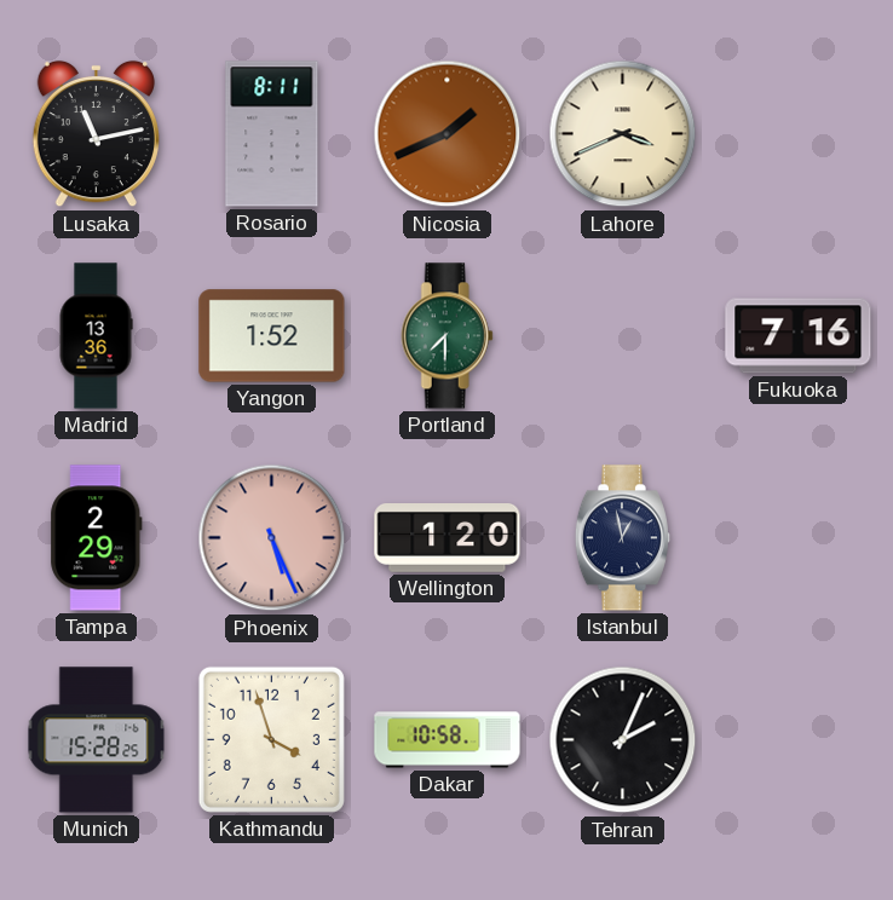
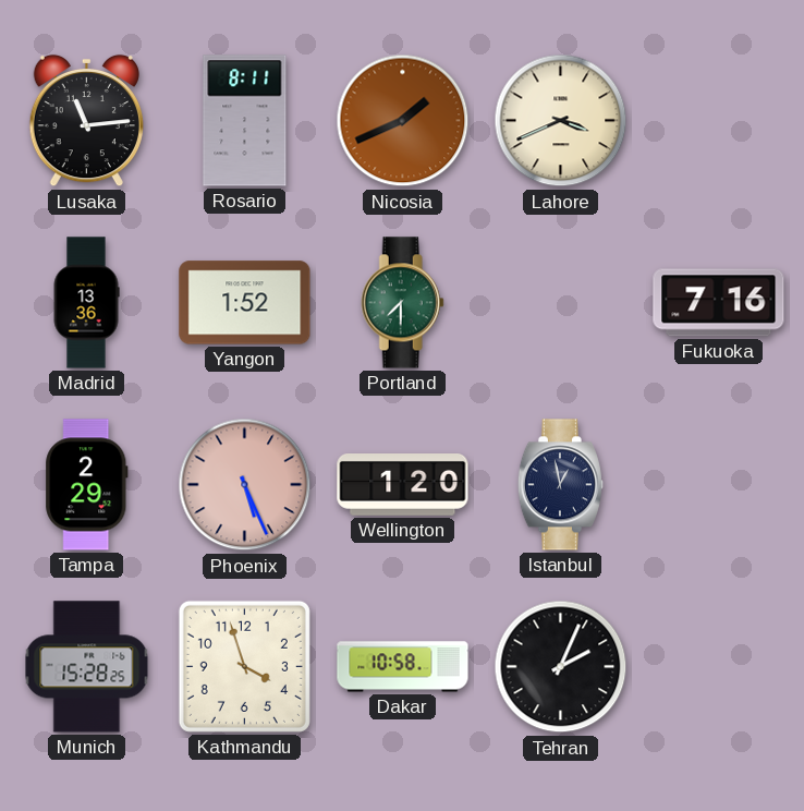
Lusaka: 11:13 -> 11:14 (86, 121)
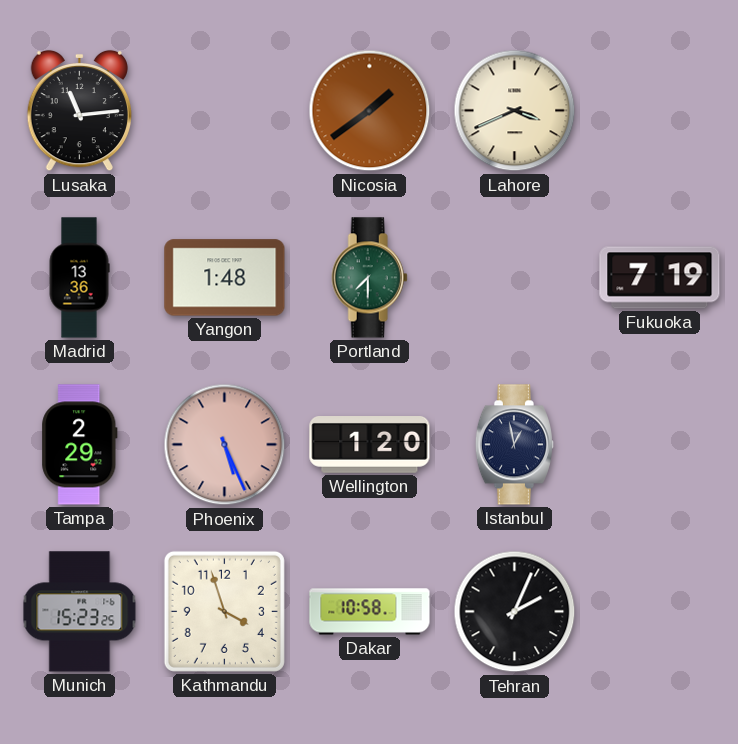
Rosario: 8:11 -> none (245, 121)
Nicosia: 1:41 -> 1:39 (370, 111)
Yangon: 1:52 -> 1:48 (225, 278)
Fukuoka: 7:16 -> 7:19 (660, 278)
Munich: 15:28 -> 15:23 (80, 612)
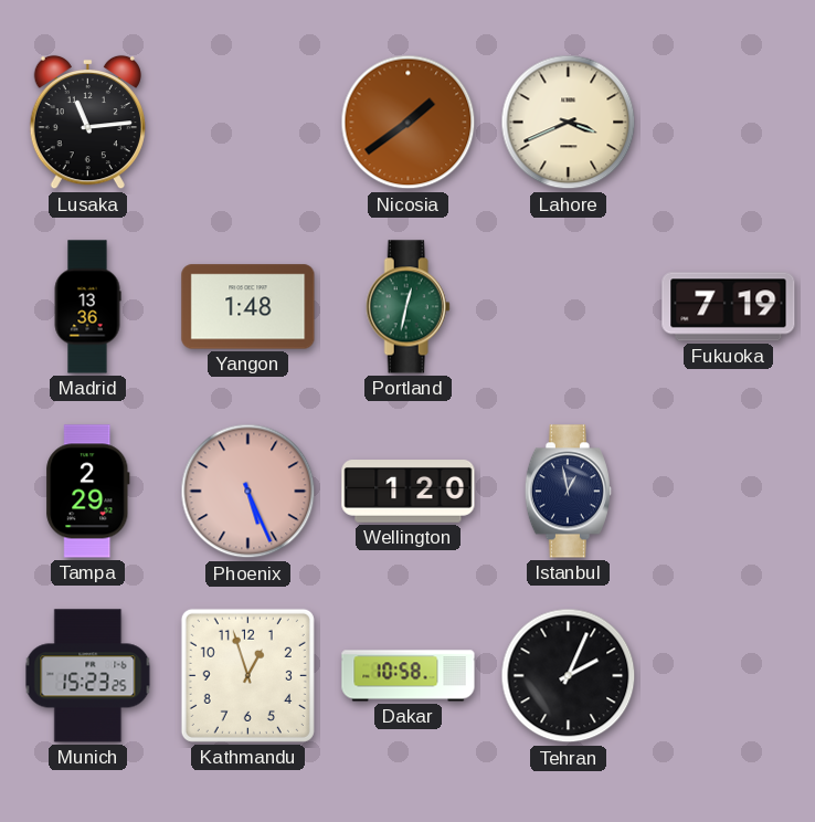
Portland: 7:30 -> 12:32 (407, 307)
Kathmandu: 3:57 -> 12:57 (247, 675)
